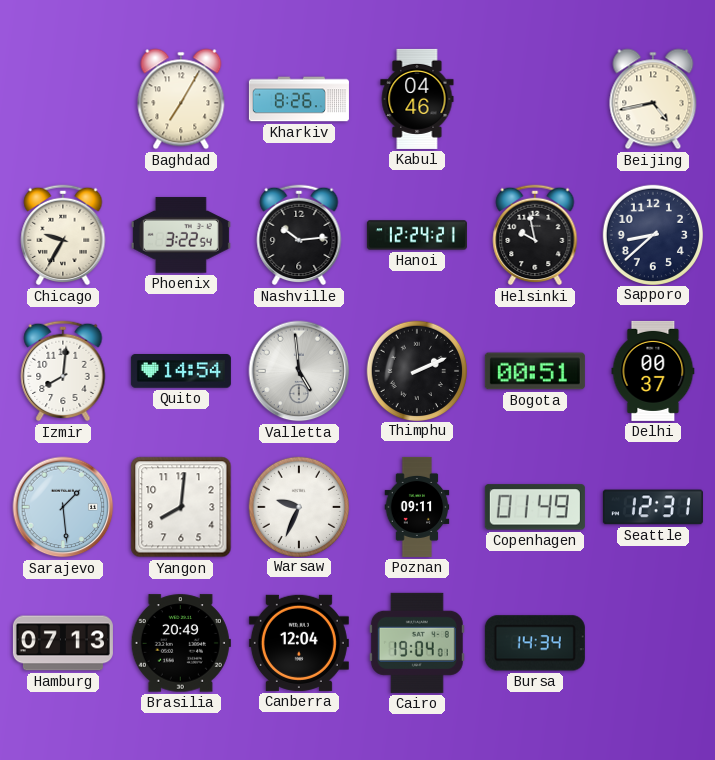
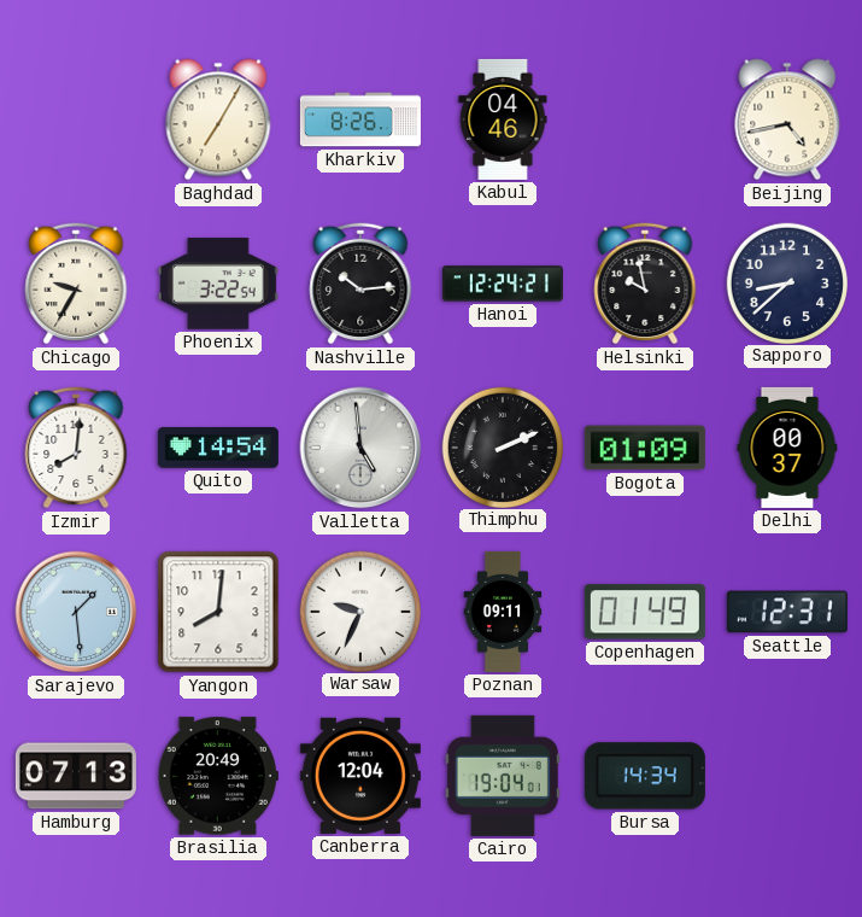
Bogota: 00:51 -> 01:09 (645, 448)
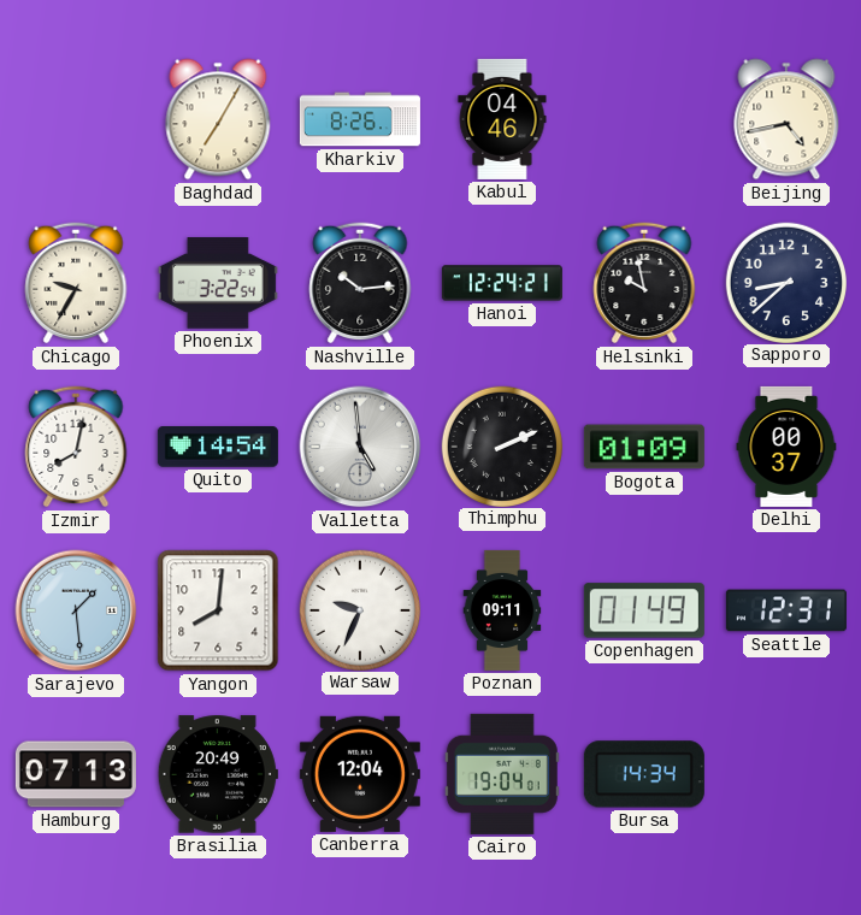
Izmir: 8:01 -> 8:02 (76, 447)
